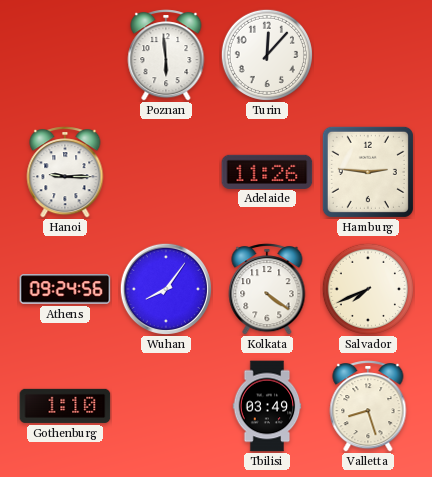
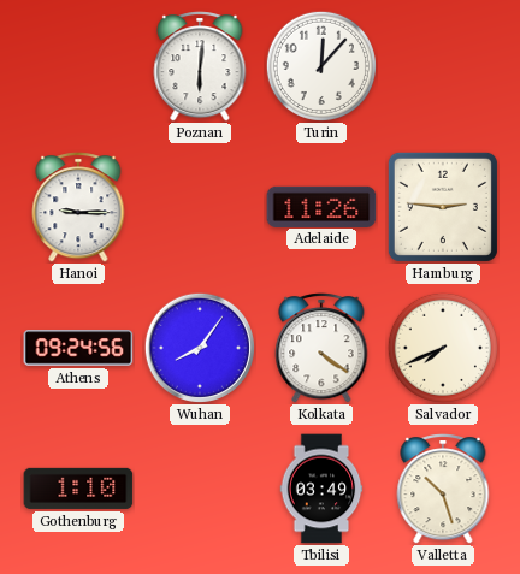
Poznan: 5:59 -> 6:01 (200, 66)
Valletta: 8:27 -> 10:27 (443, 489)
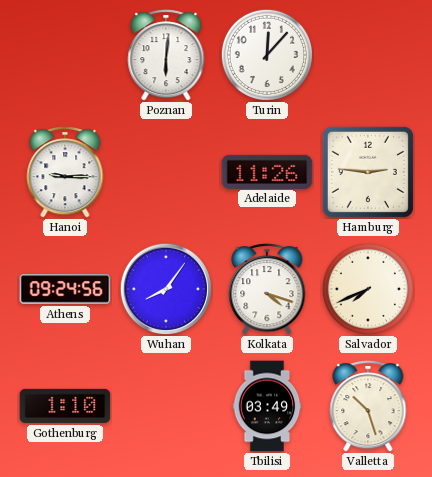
Kolkata: 4:21 -> 4:18 (267, 289)
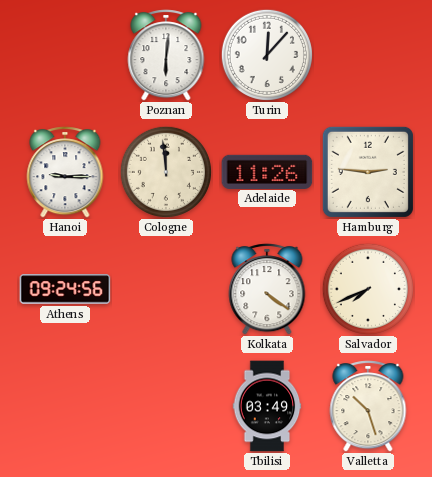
Cologne: none -> 11:59 (166, 172)
Wuhan: 8:06 -> none (165, 288)
Kolkata: 4:18 -> 4:21 (267, 289)
Gothenburg: 1:10 -> none (65, 406)
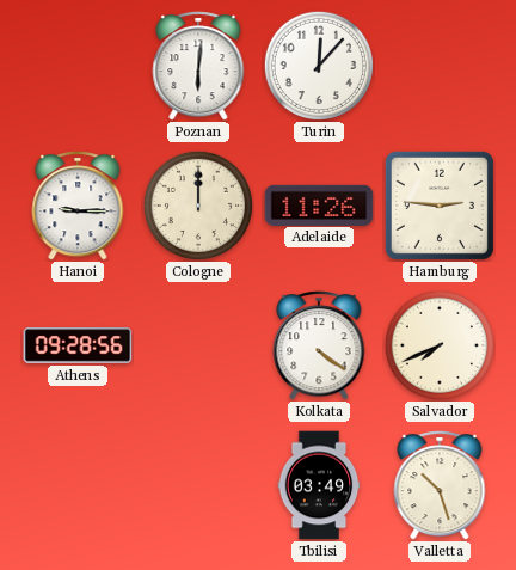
Cologne: 11:59 -> 12:00 (198, 206)
Athens: 09:24 -> 09:28 (78, 345)
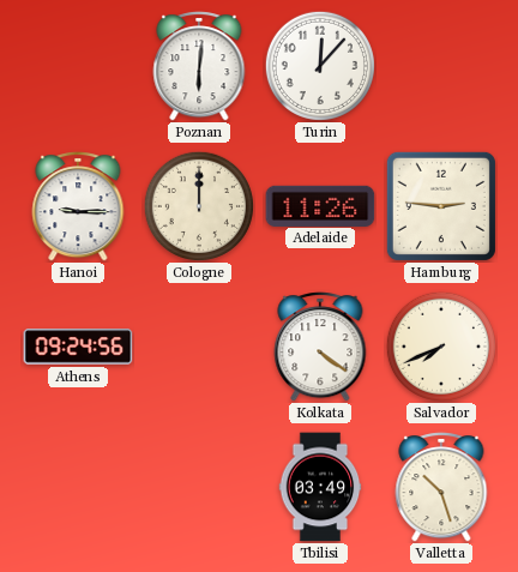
Athens: 09:28 -> 09:24 (78, 347)
